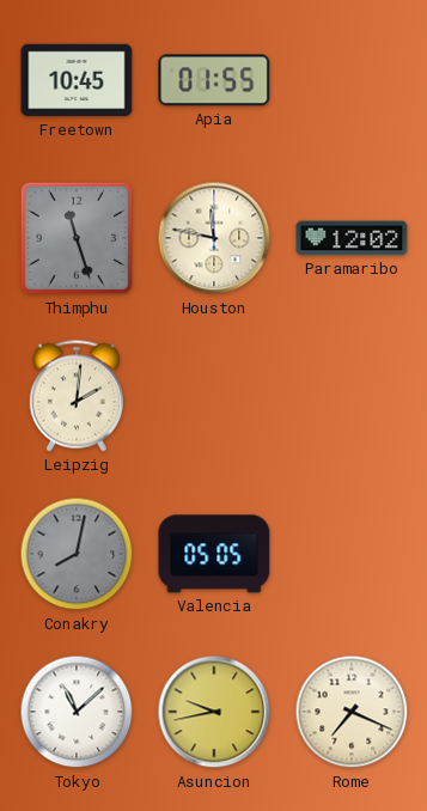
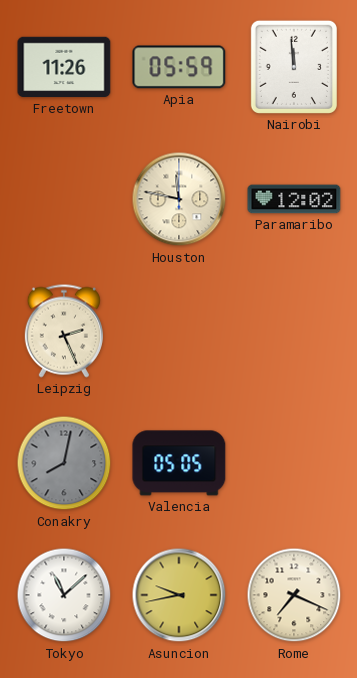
Freetown: 10:45 -> 11:26 (64, 67)
Apia: 01:55 -> 05:59 (179, 67)
Nairobi: none -> 11:59 (294, 67)
Thimphu: 11:27 -> none (77, 238)
Leipzig: 2:01 -> 2:26 (64, 331)
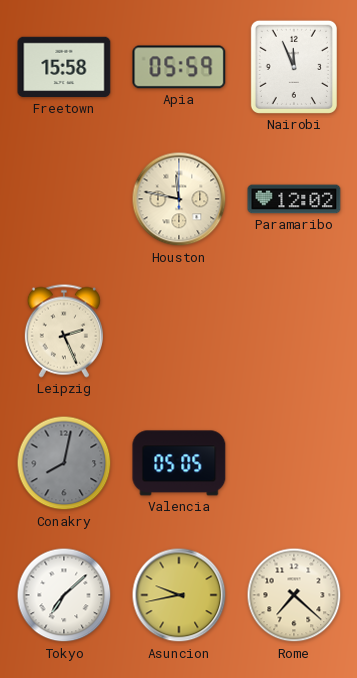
Freetown: 11:26 -> 15:58 (64, 67)
Nairobi: 11:59 -> 11:56 (294, 67)
Tokyo: 11:08 -> 7:08 (64, 595)
Rome: 7:19 -> 7:22 (294, 595)
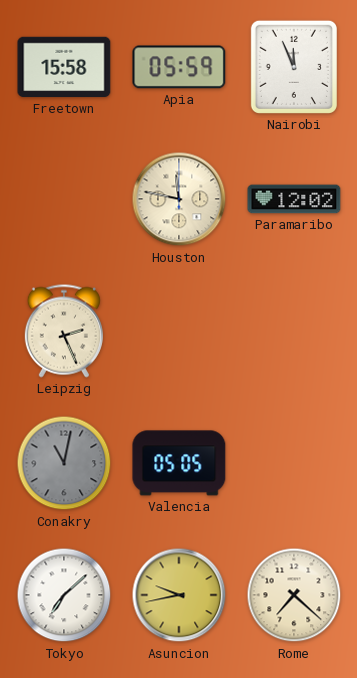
Conakry: 8:02 -> 11:02 (64, 463)
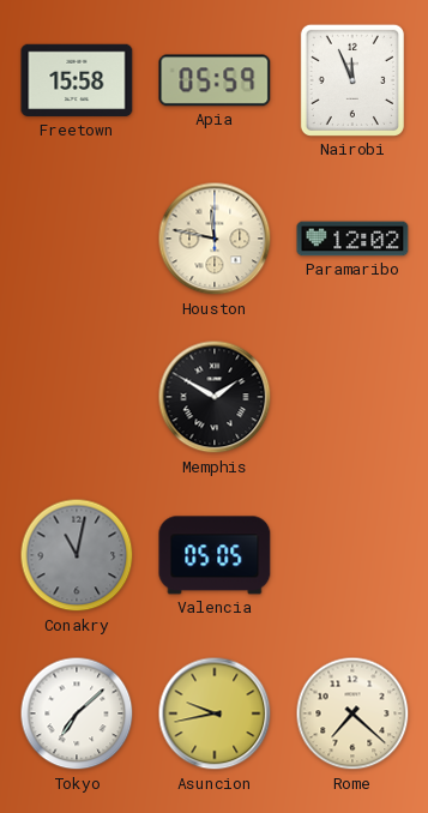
Leipzig: 2:26 -> none (64, 331)
Memphis: none -> 1:50 (215, 397)
